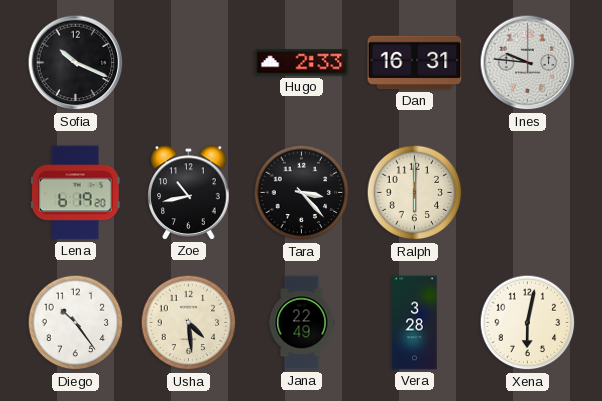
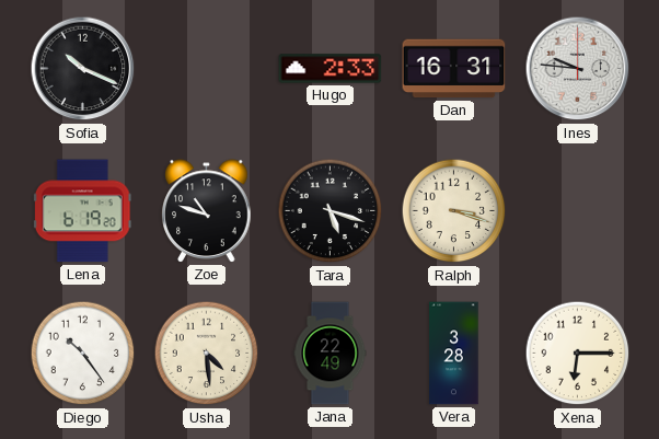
Zoe: 10:43 -> 10:48 (207, 211)
Tara: 3:23 -> 5:18 (331, 211)
Ralph: 6:00 -> 3:18 (454, 211)
Xena: 6:02 -> 6:15 (578, 354)
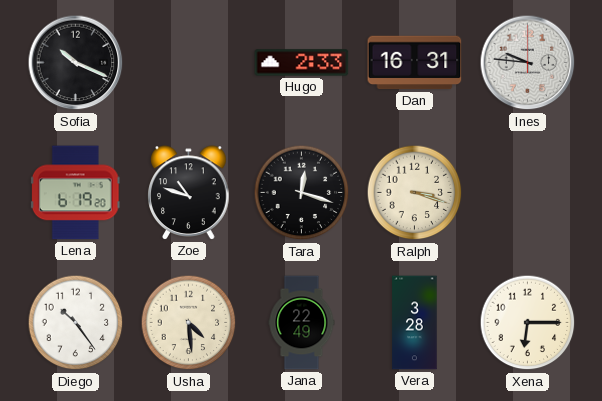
Tara: 5:18 -> 12:18 (302, 193)
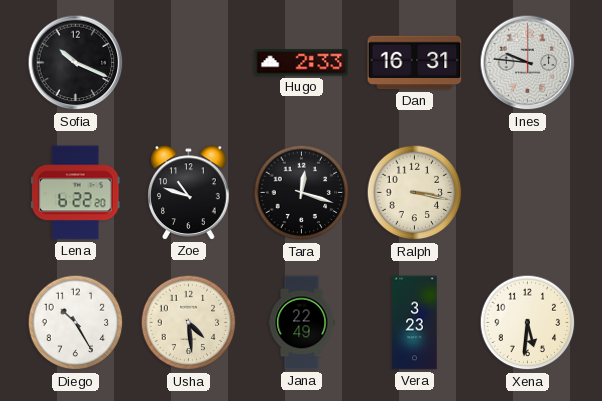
Lena: 6:19 -> 6:22 (75, 193)
Ralph: 3:18 -> 3:17 (415, 193)
Diego: 10:24 -> 10:25 (76, 323)
Vera: 3:28 -> 3:23 (415, 323)
Xena: 6:15 -> 5:31 (528, 323)
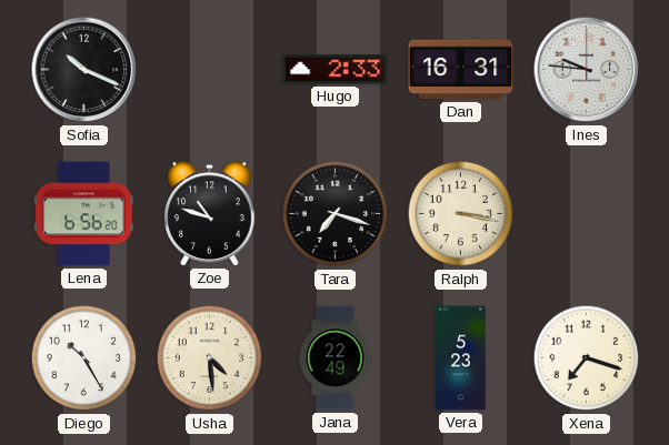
Lena: 6:22 -> 6:56 (83, 214)
Tara: 12:18 -> 7:18 (336, 214)
Vera: 3:23 -> 5:23 (461, 358)
Xena: 5:31 -> 7:18 (587, 358)
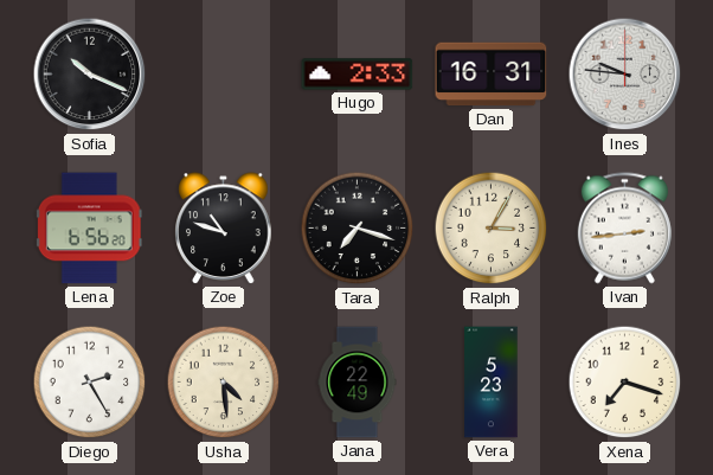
Ralph: 3:17 -> 3:05 (492, 229)
Ivan: none -> 2:44 (624, 229)
Diego: 10:25 -> 2:25 (90, 383)
